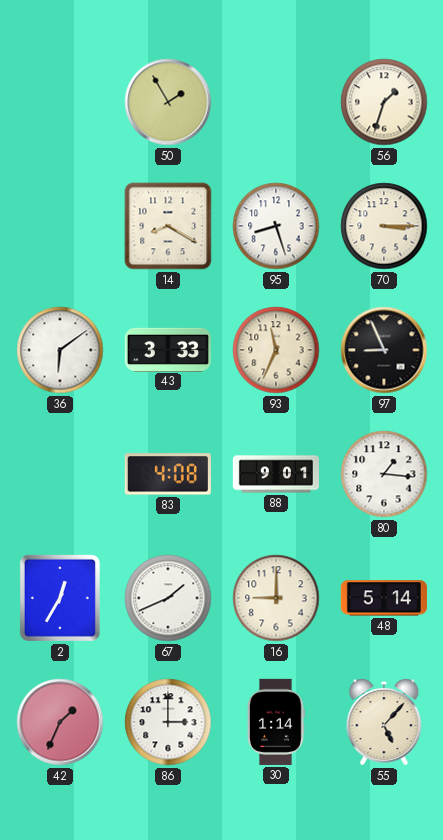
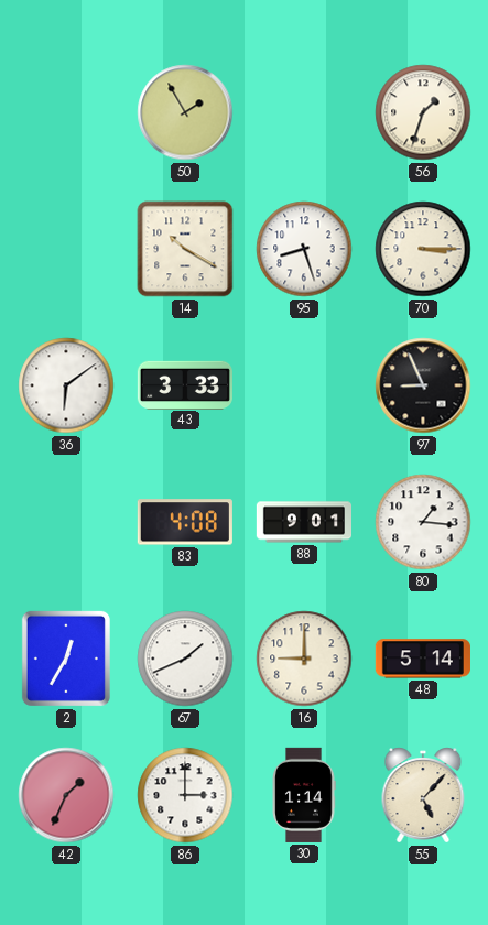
14: 8:20 -> 10:20 (185, 249)
93: 11:34 -> none (276, 350)
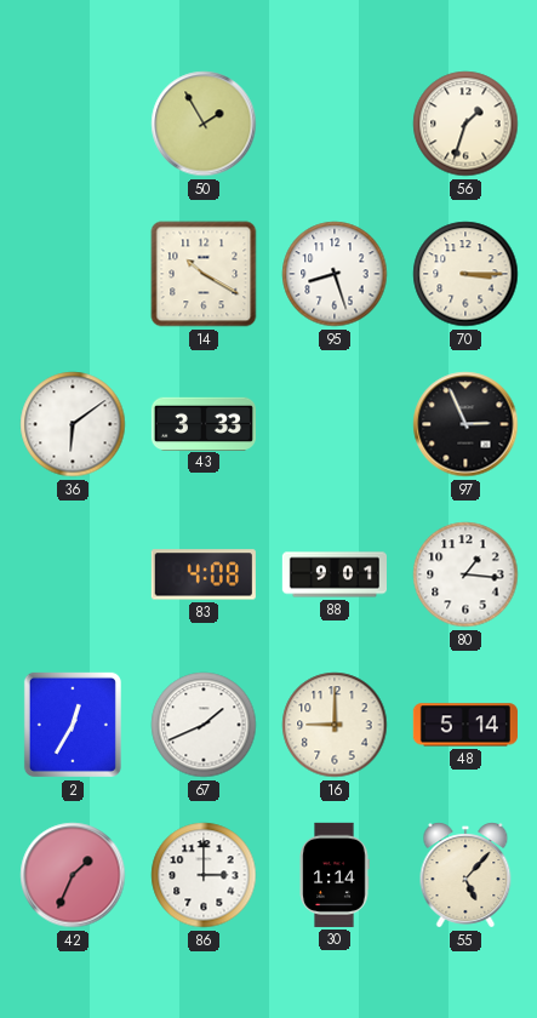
97: 8:56 -> 2:56 (465, 424)
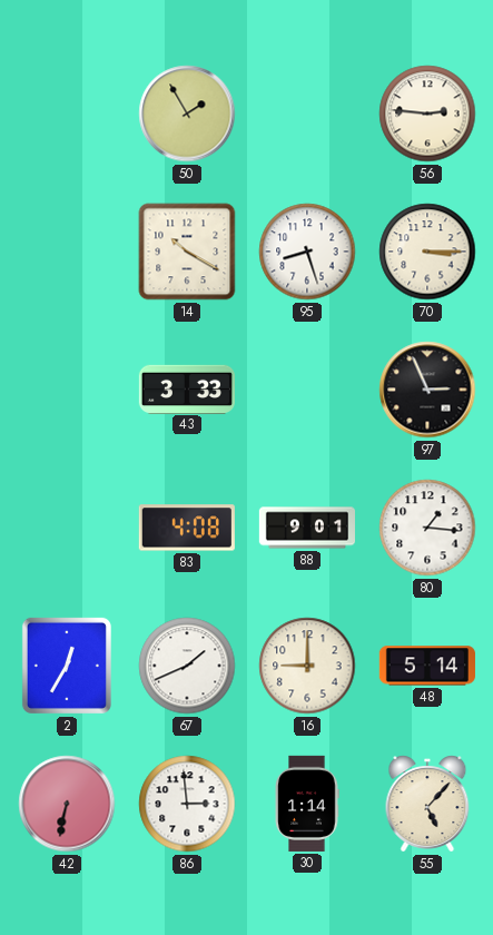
56: 1:33 -> 2:46 (427, 114)
36: 6:09 -> none (73, 424)
42: 1:34 -> 6:32 (67, 804)
86: 3:00 -> 2:59 (187, 804)
